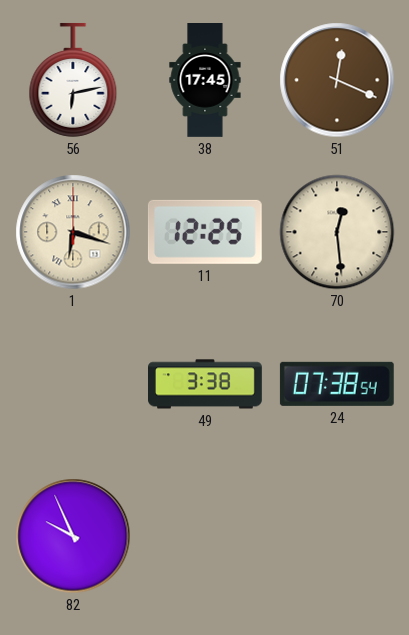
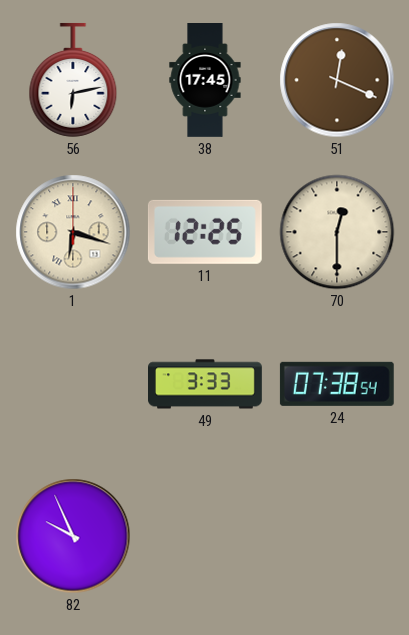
70: 12:29 -> 12:30 (337, 232)
49: 3:38 -> 3:33 (206, 384)
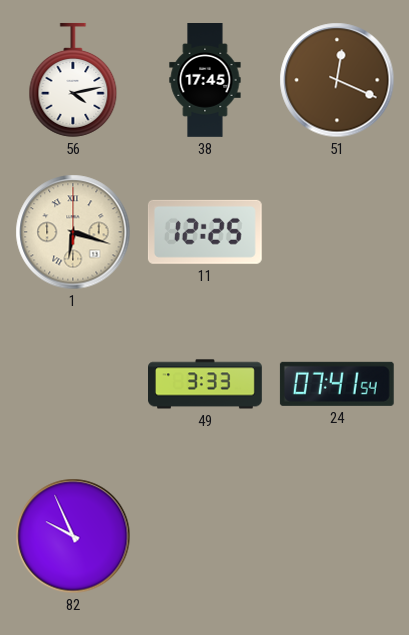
56: 6:13 -> 4:13 (73, 80)
70: 12:30 -> none (337, 232)
24: 07:38 -> 07:41 (337, 384)
